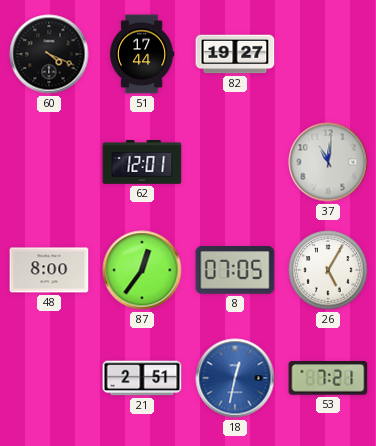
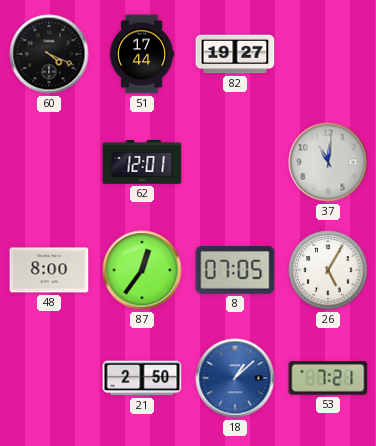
21: 2:51 -> 2:50 (142, 378)
18: 12:32 -> 1:08 (235, 378)
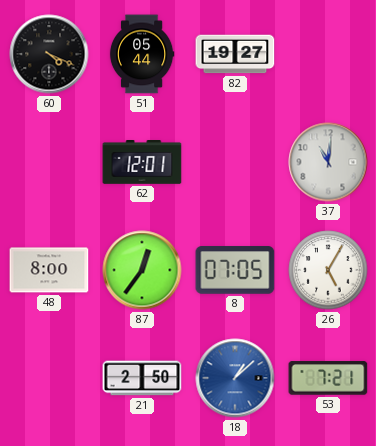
51: 17:44 -> 05:44 (142, 54)
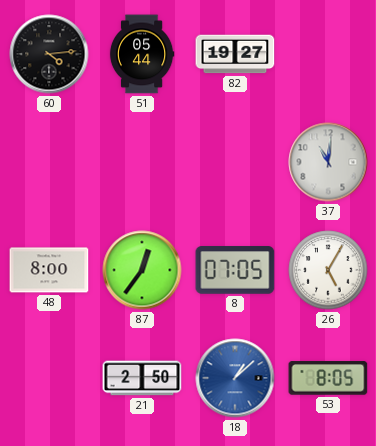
60: 4:19 -> 4:14 (49, 54)
62: 12:01 -> none (142, 163)
53: 7:21 -> 8:05 (328, 378)
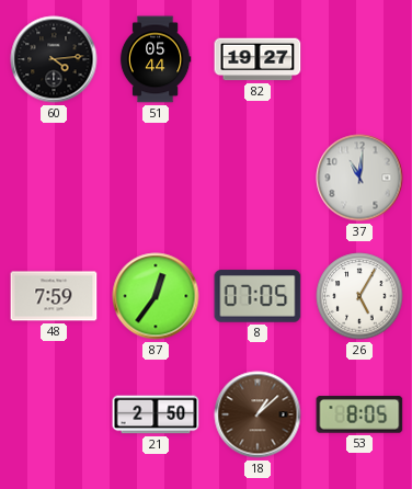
48: 8:00 -> 7:59 (54, 296)
18 dial: blue -> brown (257, 414)
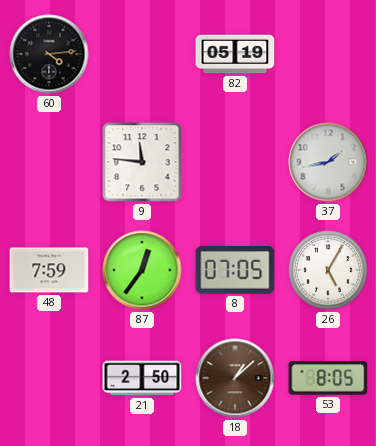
51: 05:44 -> none (156, 59)
82: 19:27 -> 05:19 (235, 54)
9: none -> 11:46 (142, 162)
37: 11:01 -> 1:43 (328, 162)
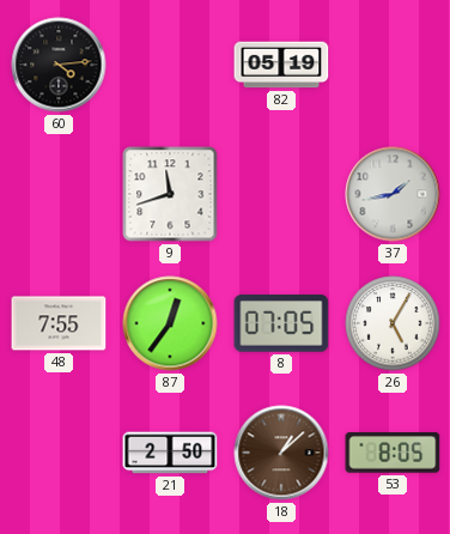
9: 11:46 -> 11:42 (170, 194)
48: 7:59 -> 7:55 (59, 323)
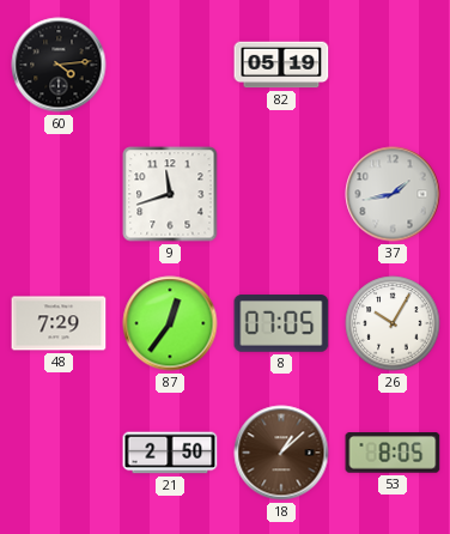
48: 7:55 -> 7:29 (59, 323)
26: 5:05 -> 10:05 (393, 323)
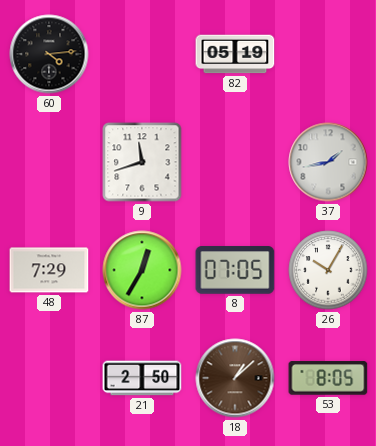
87: 12:36 -> 12:35 (142, 270)
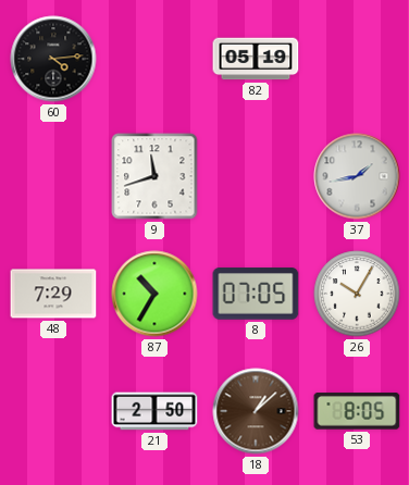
87: 12:35 -> 10:35 (154, 294)
